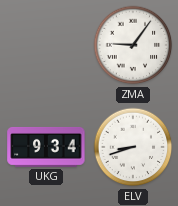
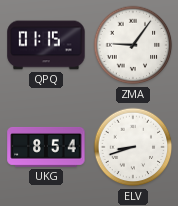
QPQ: none -> 01:15 (46, 45)
UKG: 9:34 -> 8:54 (46, 147)
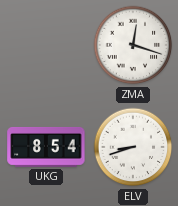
QPQ: 01:15 -> none (46, 45)
ZMA: 9:06 -> 12:18 (133, 45)
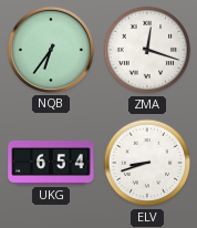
NQB: none -> 6:36 (51, 50)
UKG: 8:54 -> 6:54 (51, 163)
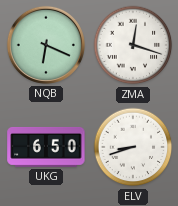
NQB: 6:36 -> 6:19 (46, 45)
UKG: 6:54 -> 6:50 (46, 147)
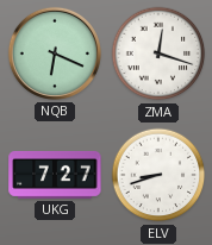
UKG: 6:50 -> 7:27 (55, 175)
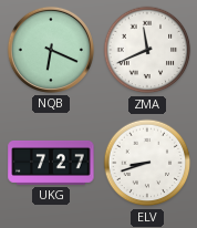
ZMA: 12:18 -> 11:41 (147, 50)
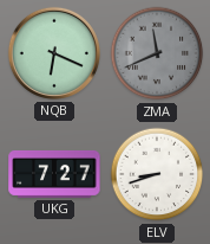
ZMA dial: white -> grey (157, 53)
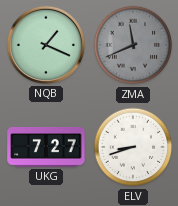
NQB: 6:19 -> 1:19 (46, 45)
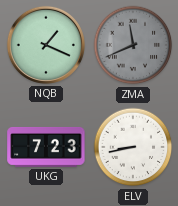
UKG: 7:27 -> 7:23 (46, 147)
ELV: 8:42 -> 8:43 (133, 147)
